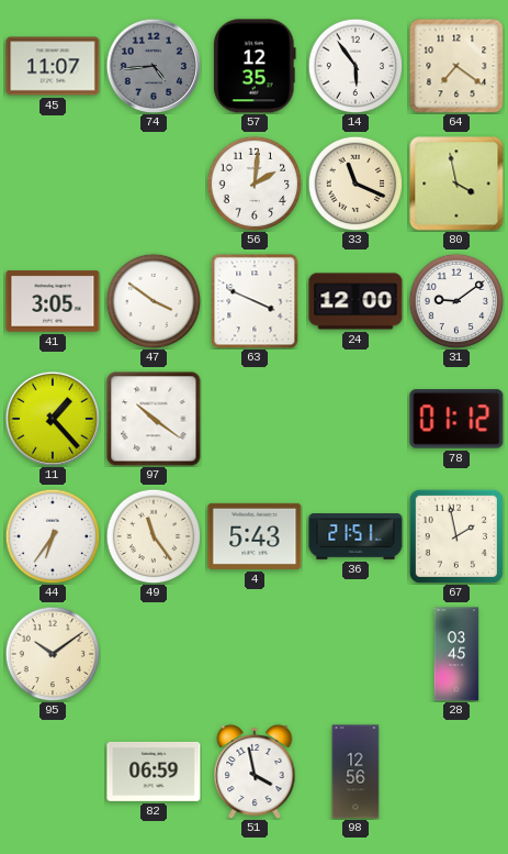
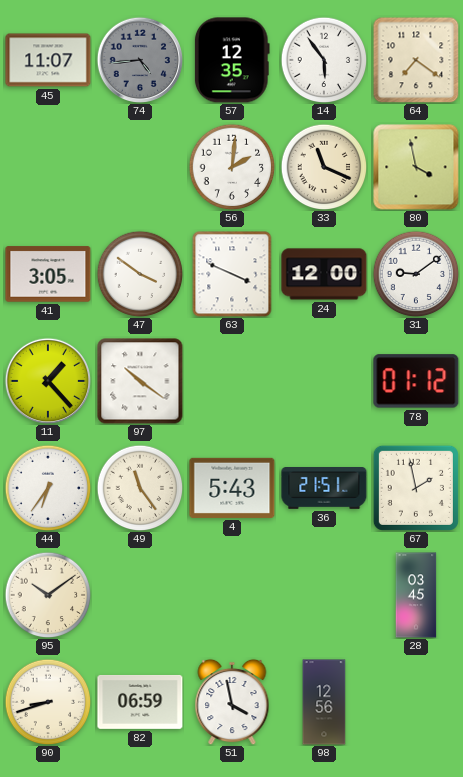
90: none -> 8:42 (48, 702)
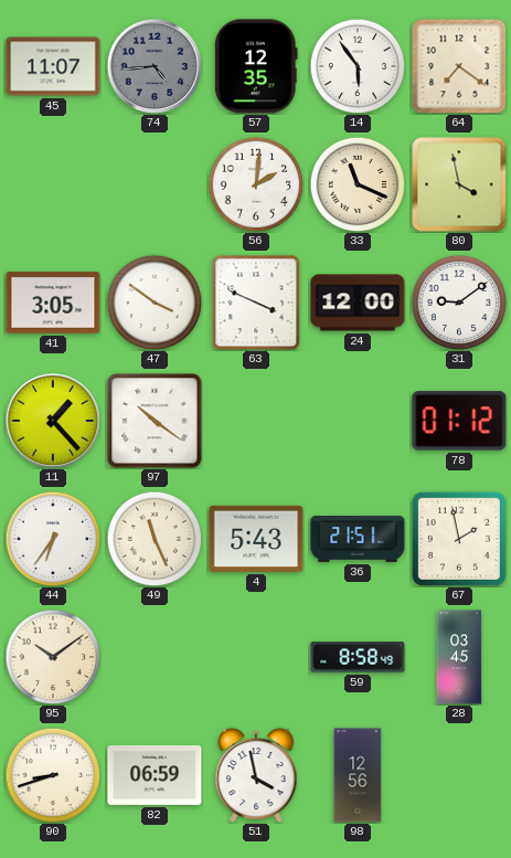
49: 11:24 -> 11:26 (155, 539)
59: none -> 8:58 (358, 657)
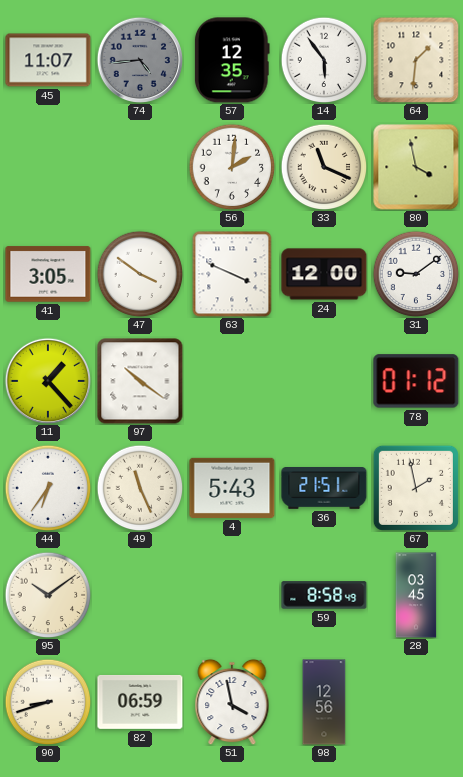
64: 7:21 -> 1:31 (416, 60)
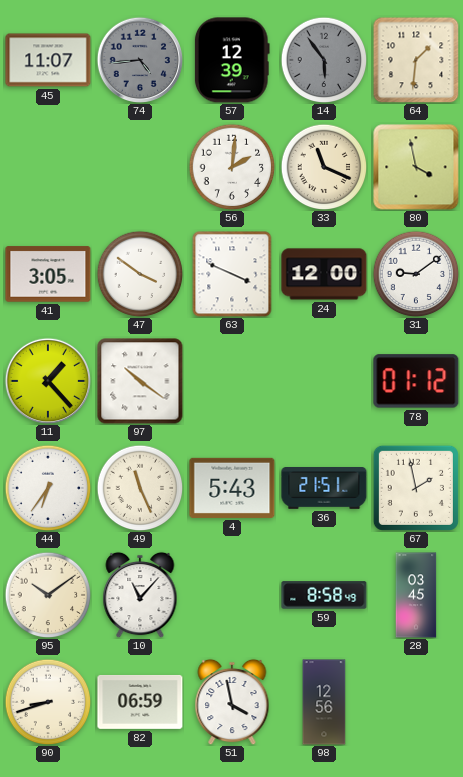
57: 12:35 -> 12:39 (232, 60)
14 dial: white -> grey (324, 60)
10: none -> 11:07 (140, 595)
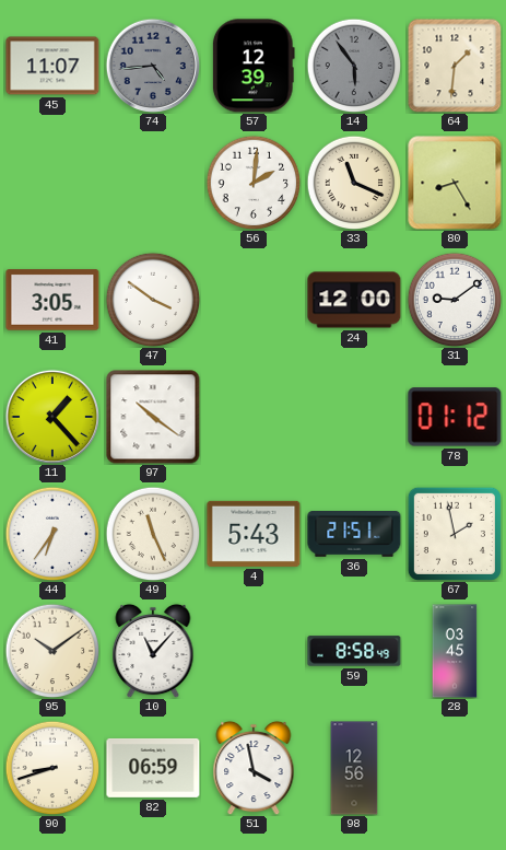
80: 3:58 -> 8:25 (455, 183)
63: 3:49 -> none (232, 274)
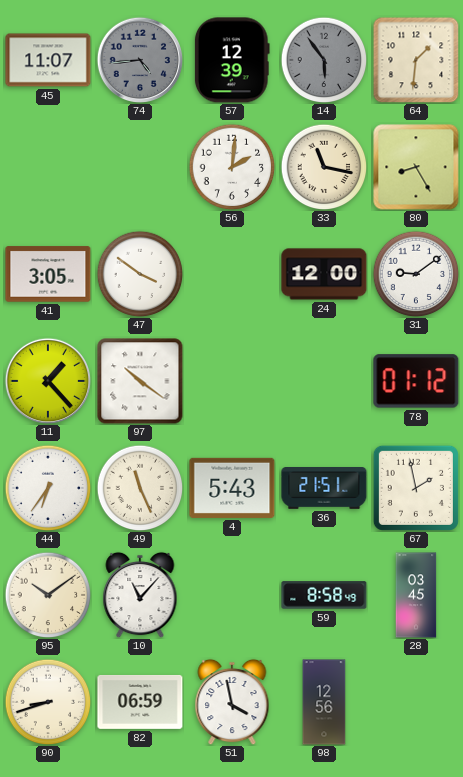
33: 11:19 -> 11:17 (324, 167)
